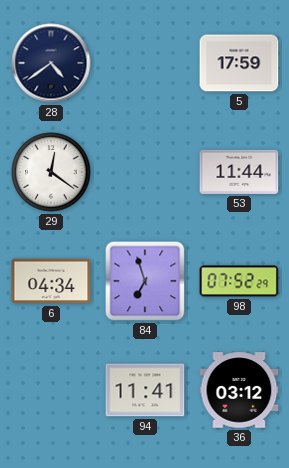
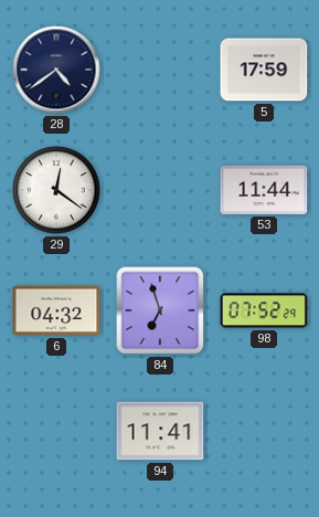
6: 04:34 -> 04:32 (56, 310)
36: 03:12 -> none (239, 390)
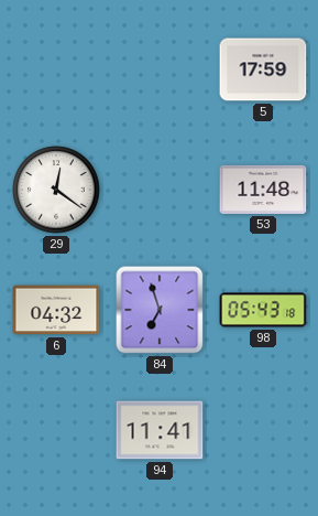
28: 4:39 -> none (56, 70)
53: 11:44 -> 11:48 (263, 190)
98: 07:52 -> 05:43 (263, 310)
